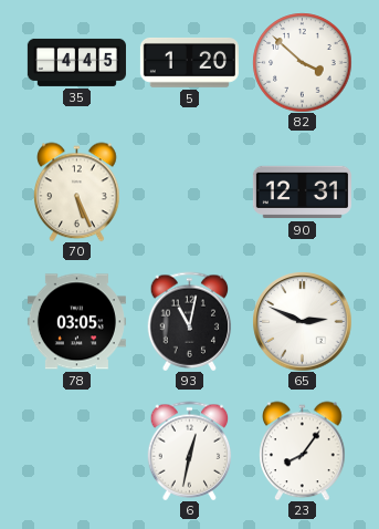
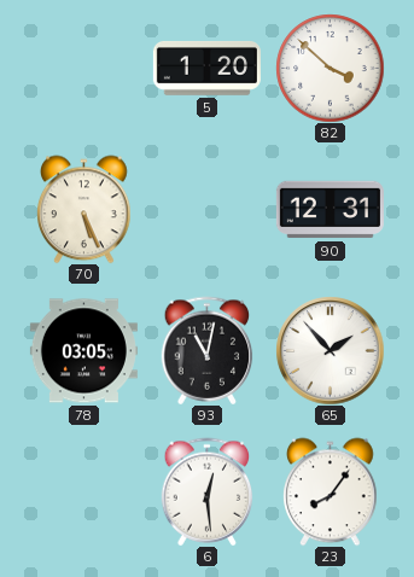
35: 4:45 -> none (76, 62)
65: 2:49 -> 1:53 (330, 350)
6: 12:32 -> 12:29 (208, 491)
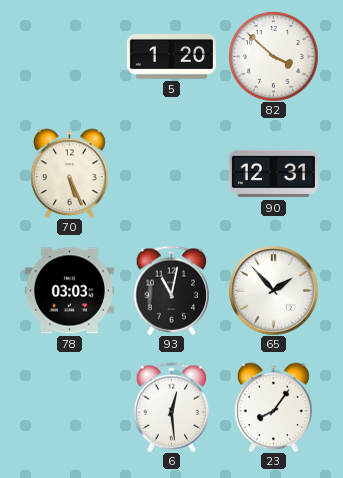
78: 03:05 -> 03:03 (69, 291)
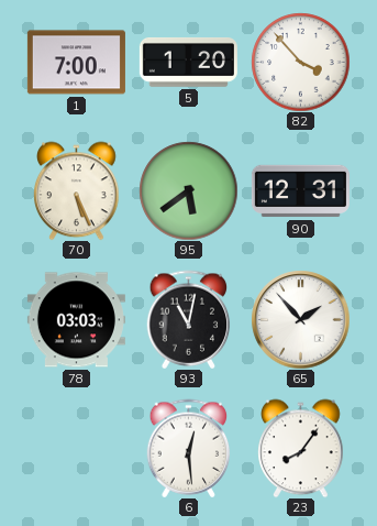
1: none -> 7:00 (76, 63)
82: 3:52 -> 3:53 (300, 62)
95: none -> 5:39 (188, 190)
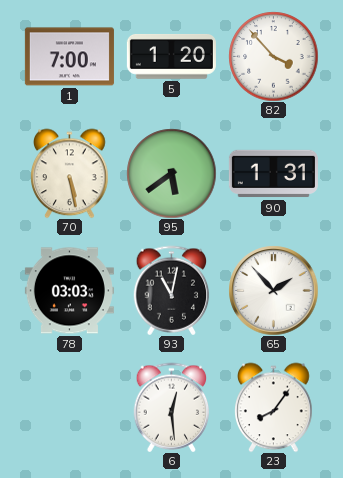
70: 5:26 -> 5:28 (70, 173)
90: 12:31 -> 1:31 (273, 174)
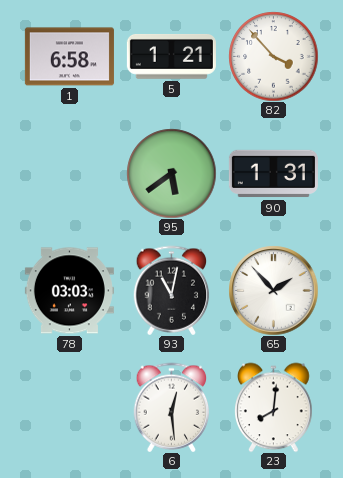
1: 7:00 -> 6:58 (69, 57)
5: 1:20 -> 1:21 (171, 57)
70: 5:28 -> none (70, 173)
23: 8:06 -> 8:01 (274, 407)
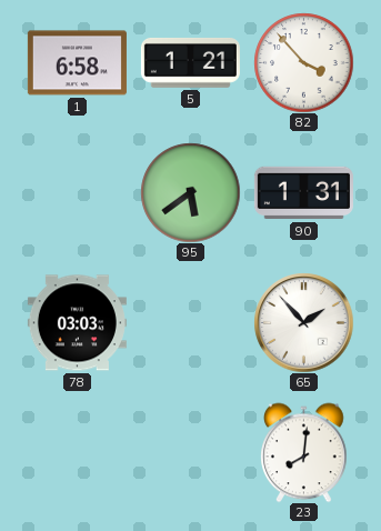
93: 11:02 -> none (172, 290)
6: 12:29 -> none (172, 407)
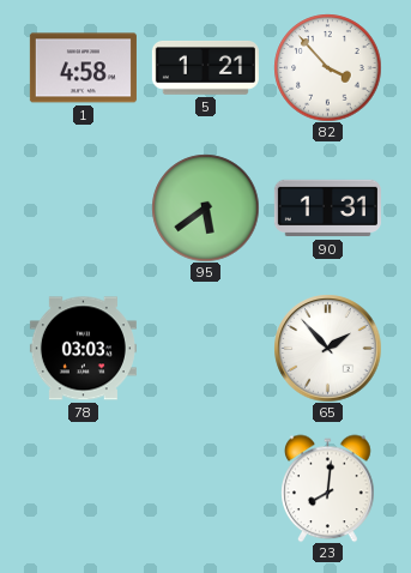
1: 6:58 -> 4:58 (83, 68)
